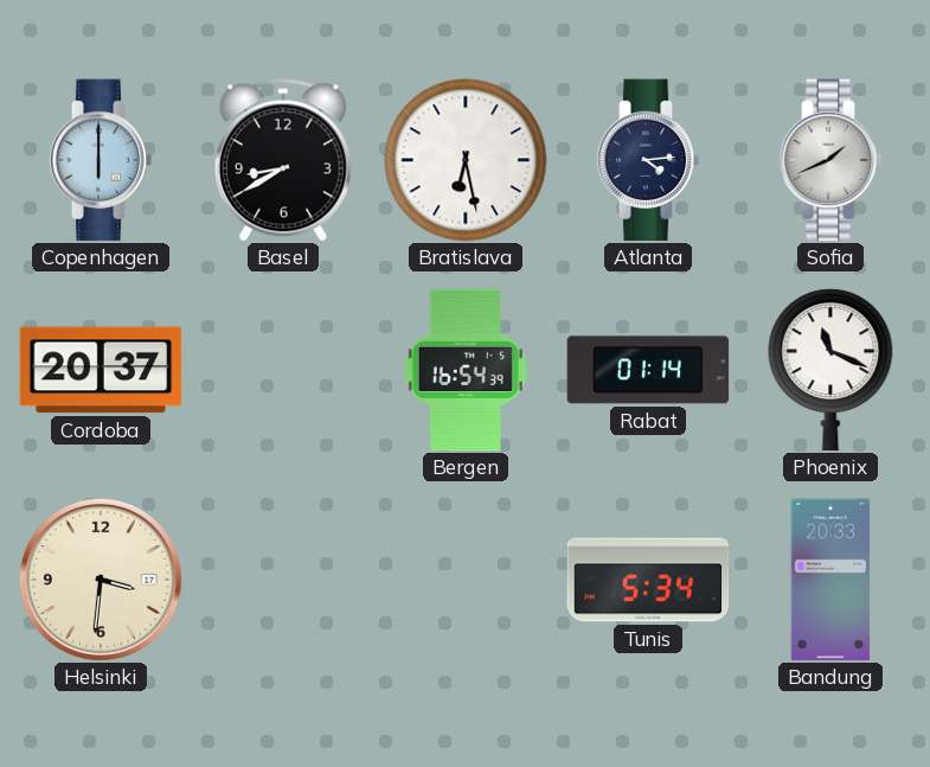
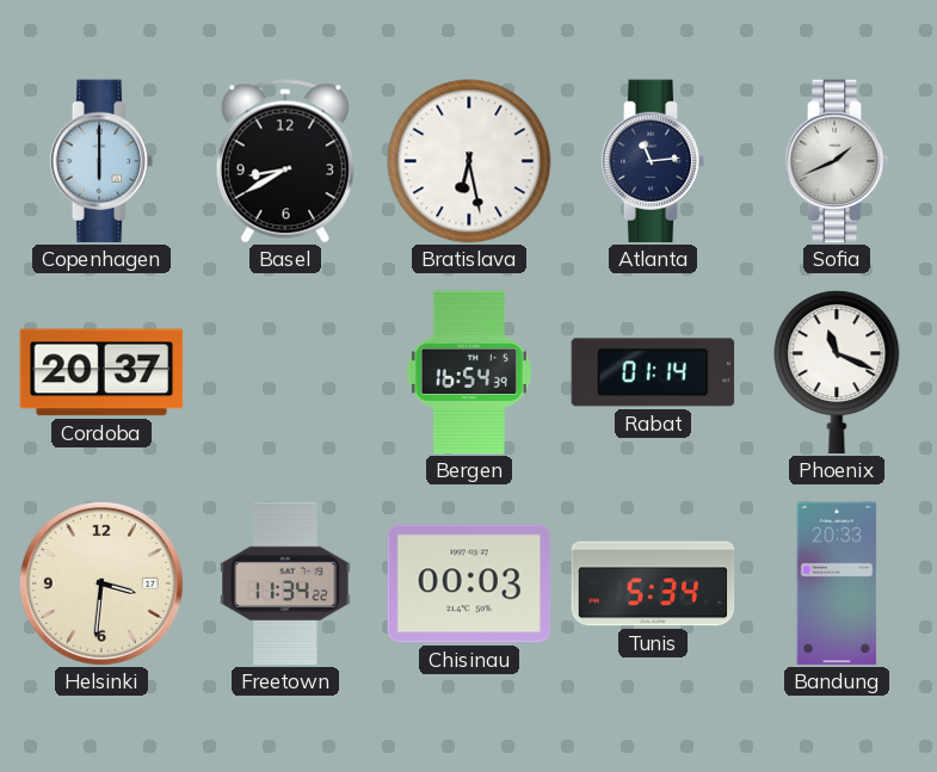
Atlanta: 4:14 -> 11:14 (653, 161)
Freetown: none -> 11:34 (285, 583)
Chisinau: none -> 00:03 (469, 583)
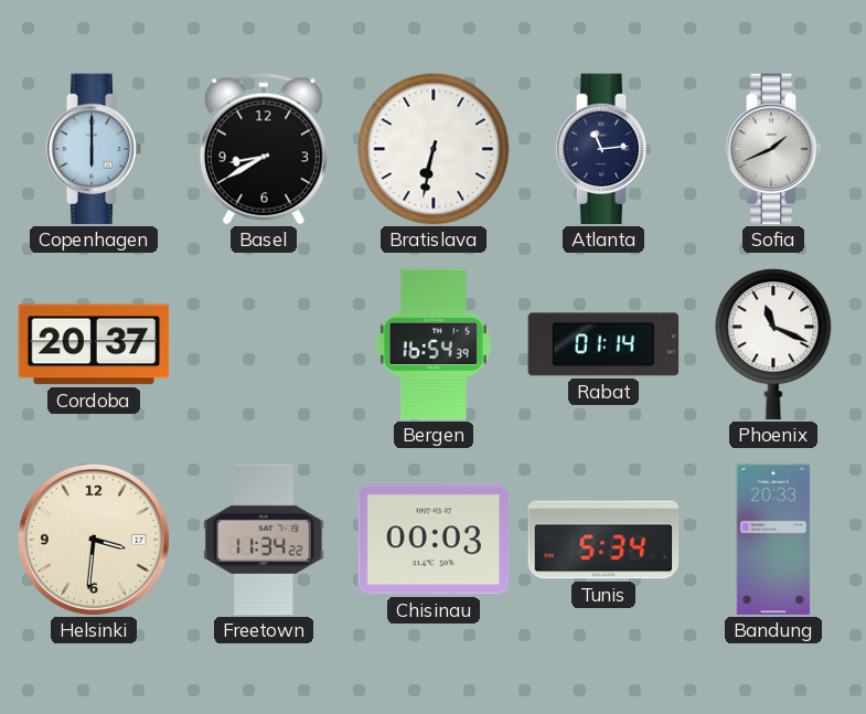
Bratislava: 6:28 -> 6:32 (434, 149)
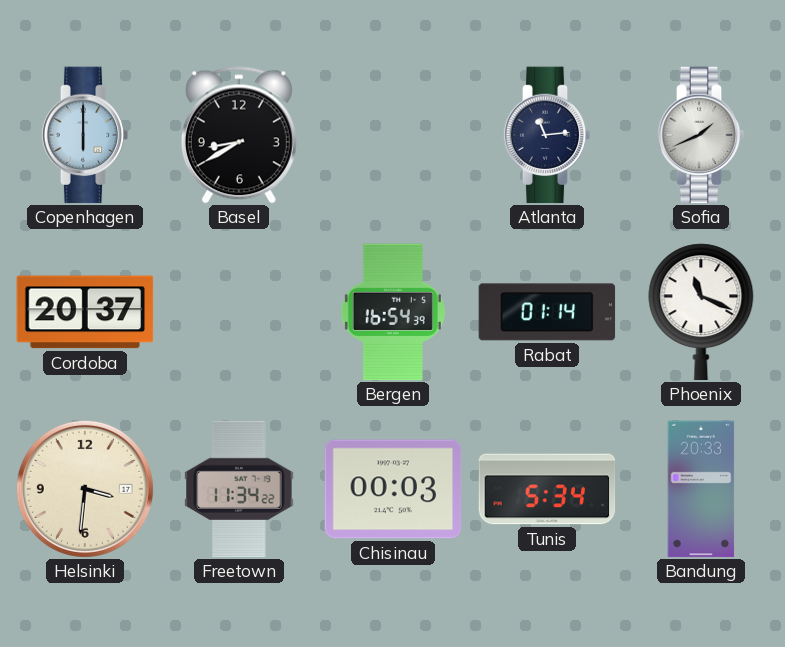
Bratislava: 6:32 -> none (434, 149)
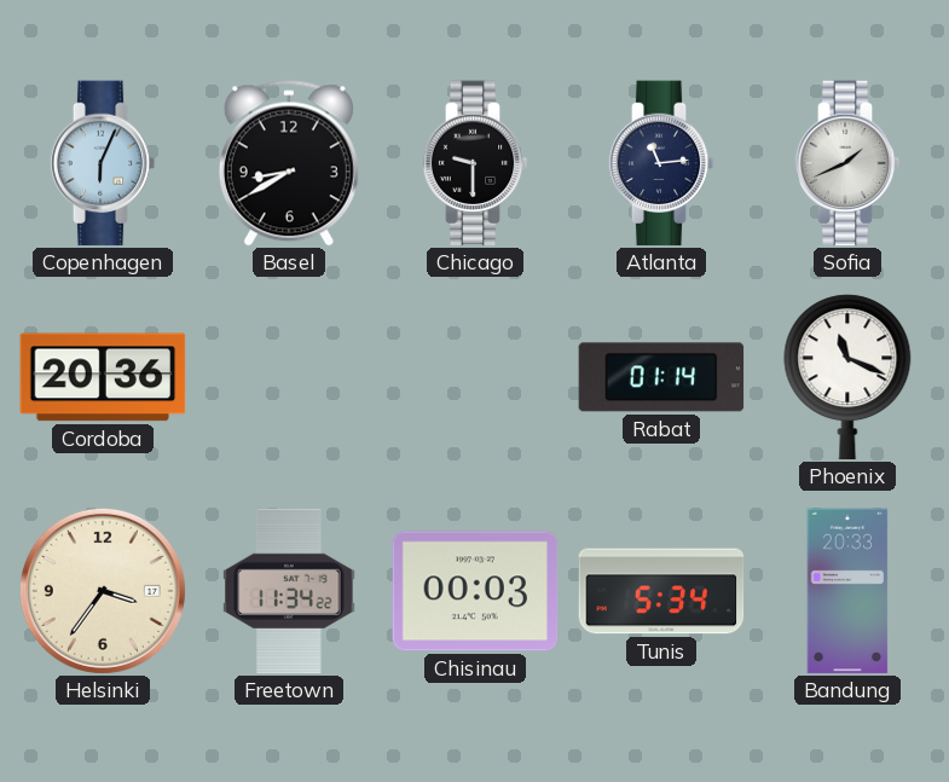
Copenhagen: 6:00 -> 6:04 (103, 163)
Chicago: none -> 9:30 (475, 163)
Cordoba: 20:37 -> 20:36 (103, 377)
Bergen: 16:54 -> none (393, 312)
Helsinki: 3:31 -> 3:36 (103, 591)
